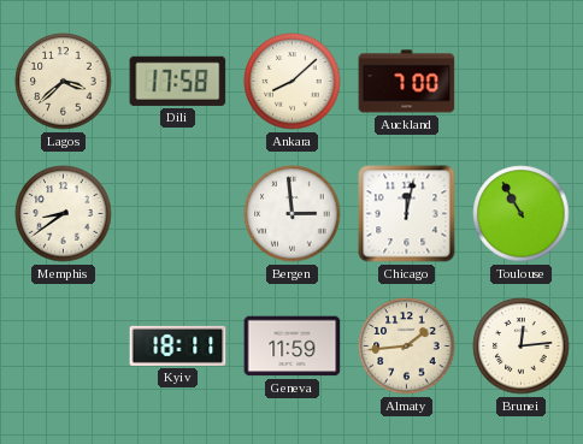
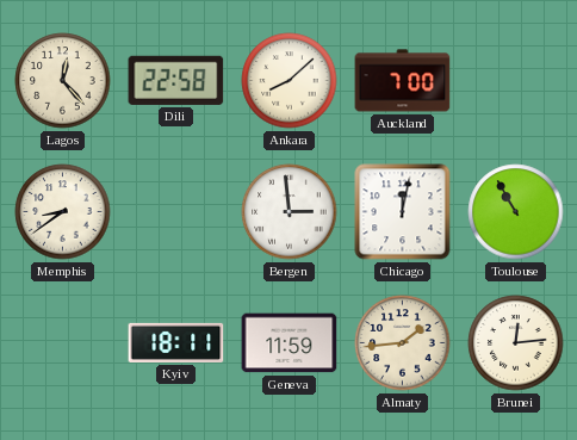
Lagos: 3:38 -> 12:23 (63, 81)
Dili: 17:58 -> 22:58 (176, 80)
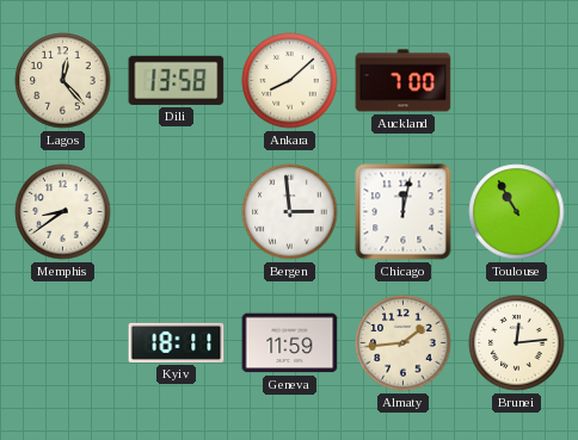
Dili: 22:58 -> 13:58 (177, 80)
